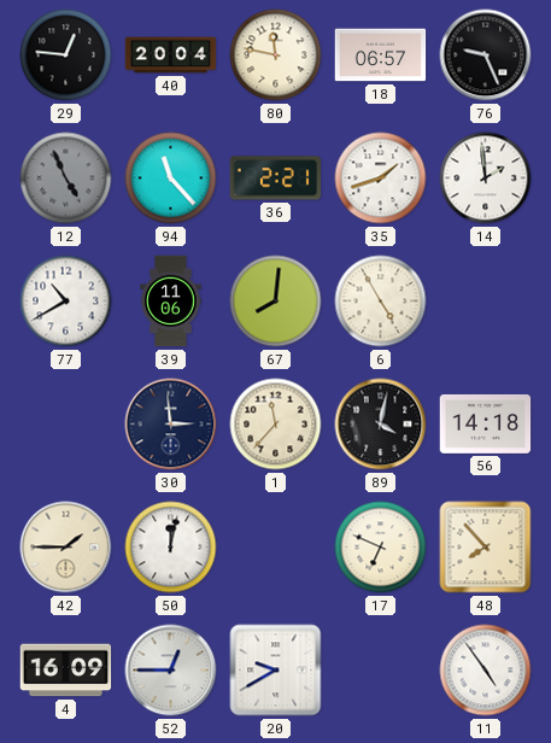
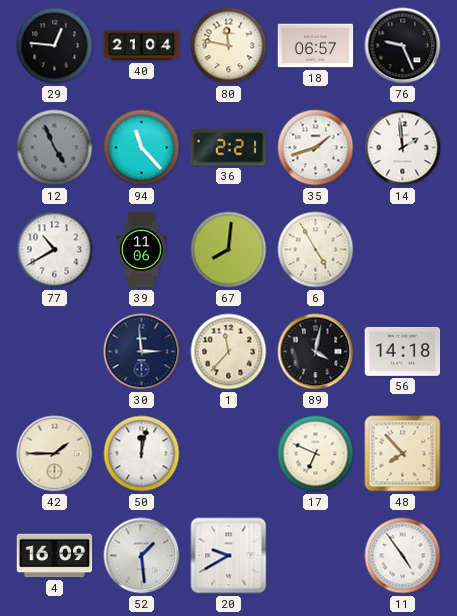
40: 20:04 -> 21:04 (142, 46)
52: 12:45 -> 1:29 (142, 556)
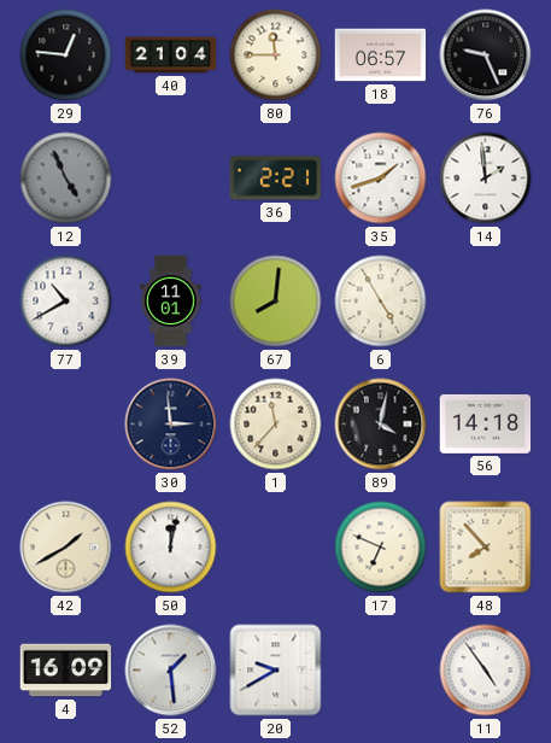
80: 11:47 -> 11:45 (276, 55)
94: 11:23 -> none (142, 148)
39: 11:06 -> 11:01 (171, 302)
42: 1:45 -> 1:40 (66, 548)
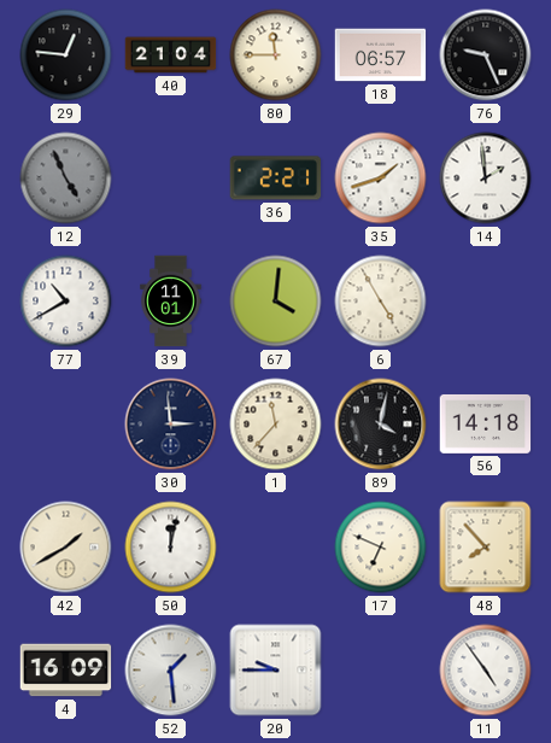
67: 8:01 -> 4:01 (276, 302)
20: 9:40 -> 9:45 (276, 671)
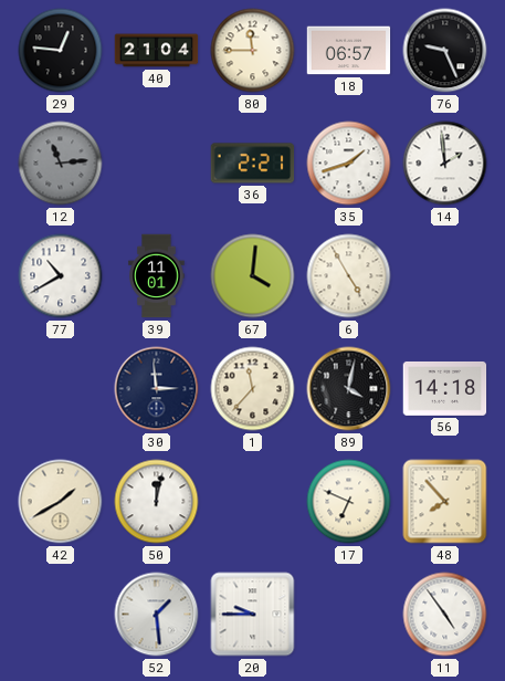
12: 4:56 -> 11:14 (61, 164)
4: 16:09 -> none (66, 671)
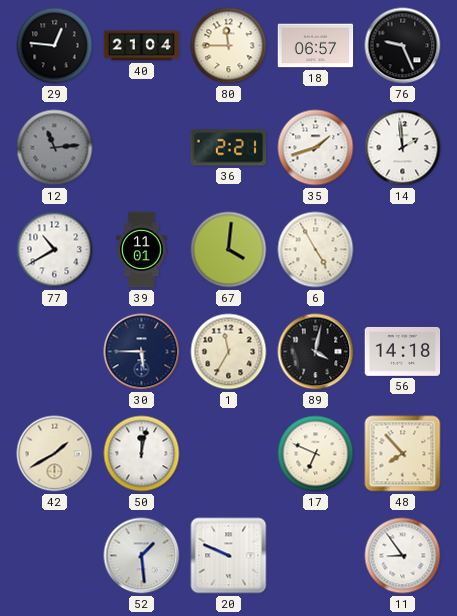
30: 2:59 -> 5:45 (142, 352)
1: 11:37 -> 11:35 (229, 352)
20: 9:45 -> 9:49 (229, 556)
11: 4:54 -> 8:54 (403, 556)
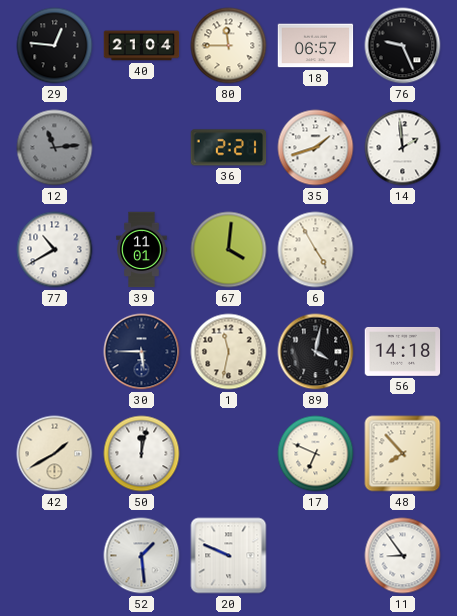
1: 11:35 -> 11:32 (229, 352)
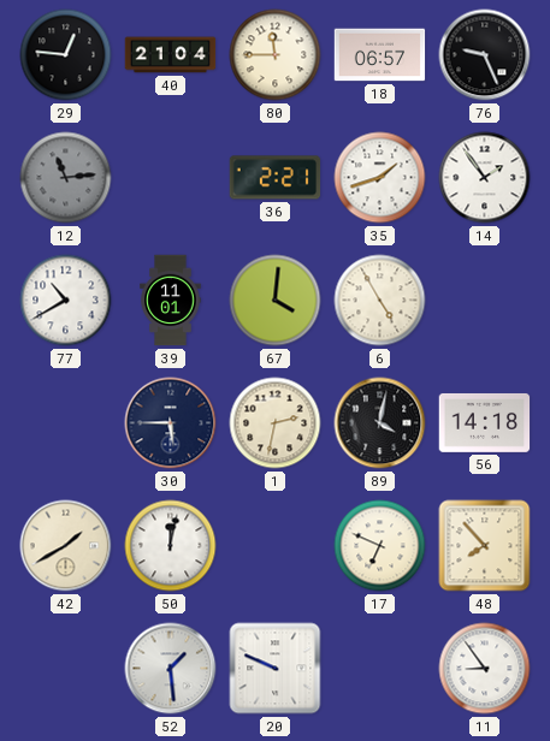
14: 1:59 -> 1:54 (485, 178)
1: 11:32 -> 2:32 (276, 423)
